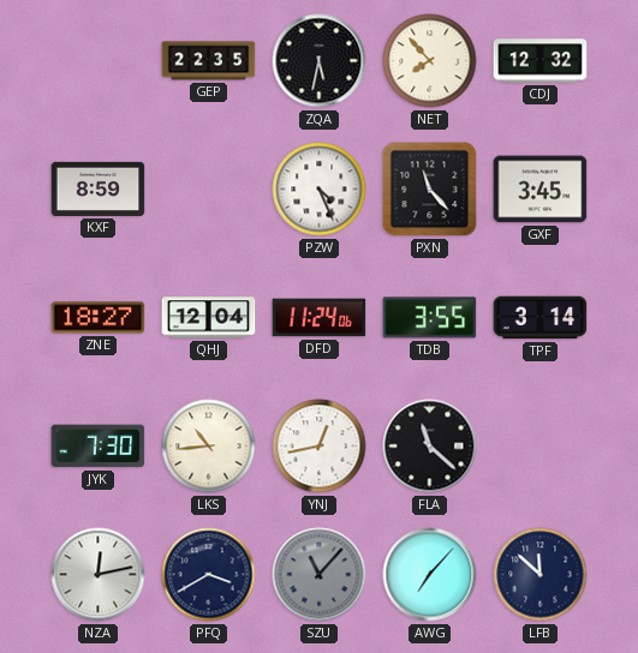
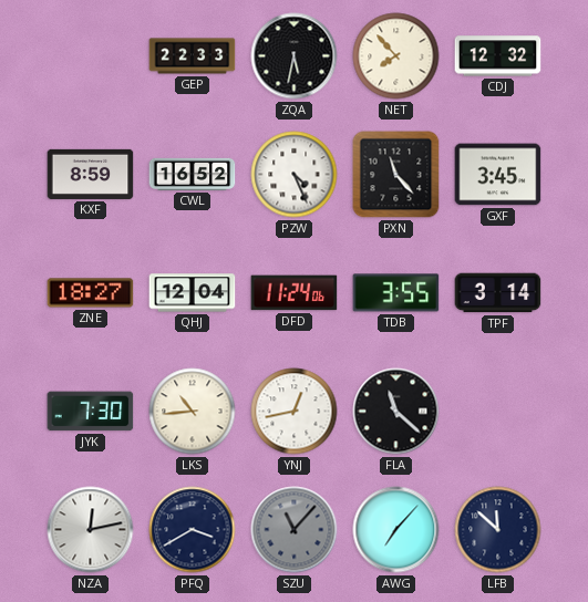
GEP: 22:35 -> 22:33 (193, 56)
CWL: none -> 16:52 (193, 174)
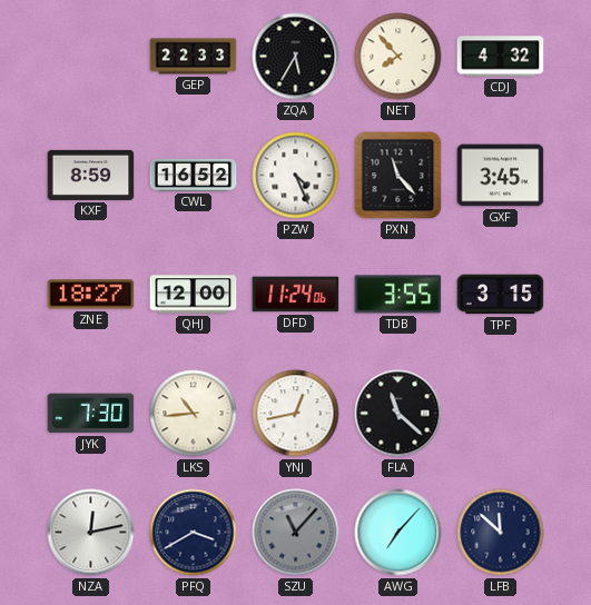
ZQA: 5:32 -> 5:35 (296, 57)
CDJ: 12:32 -> 4:32 (501, 57)
QHJ: 12:04 -> 12:00 (194, 295)
TPF: 3:14 -> 3:15 (501, 295)
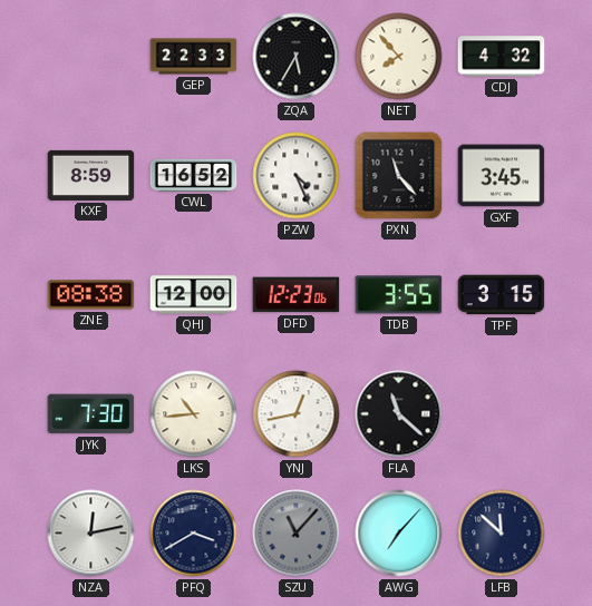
ZNE: 18:27 -> 08:38 (91, 295)
DFD: 11:24 -> 12:23 (297, 295)
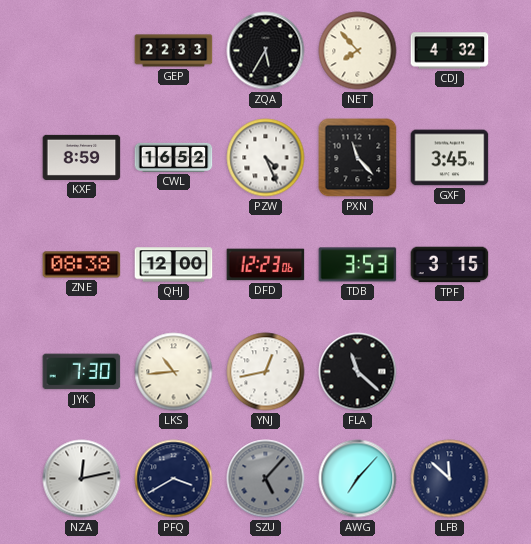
TDB: 3:55 -> 3:53 (358, 265)
SZU: 11:07 -> 5:07 (266, 479)
